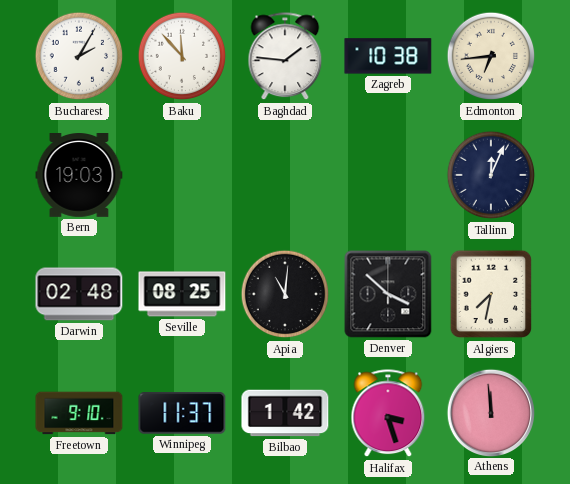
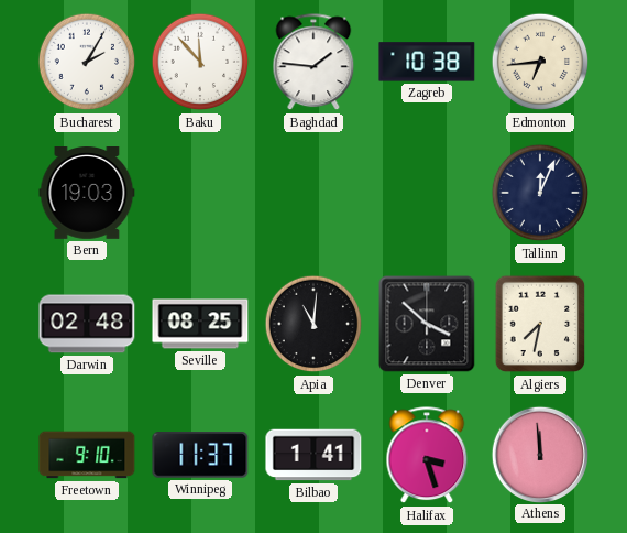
Bilbao: 1:42 -> 1:41 (313, 455)
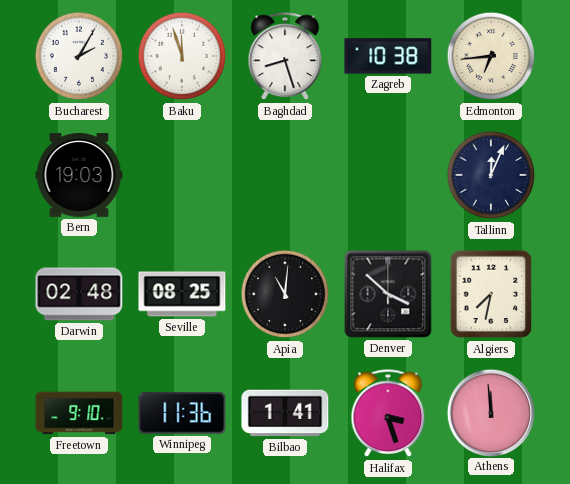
Baku: 11:53 -> 11:57 (182, 56)
Baghdad: 1:46 -> 8:27 (285, 57)
Winnipeg: 11:37 -> 11:36 (182, 413)
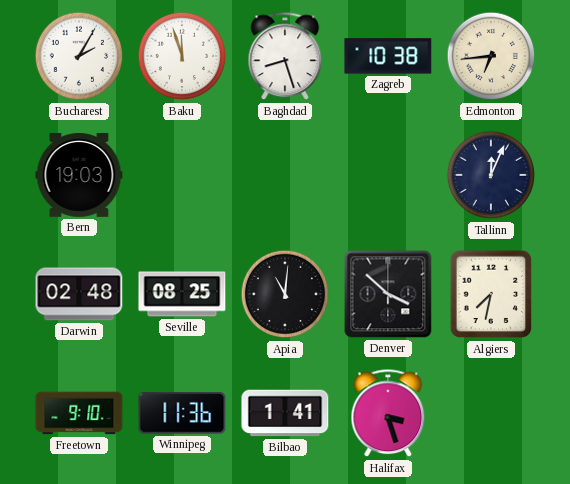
Athens: 11:59 -> none (490, 412)
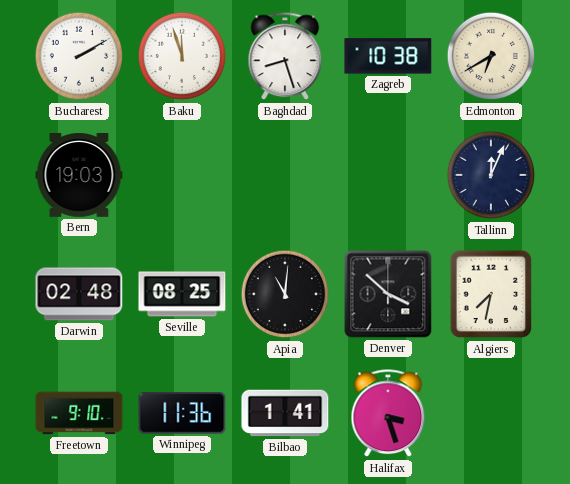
Bucharest: 2:05 -> 2:10 (79, 56)
Edmonton: 6:44 -> 6:40 (491, 56)
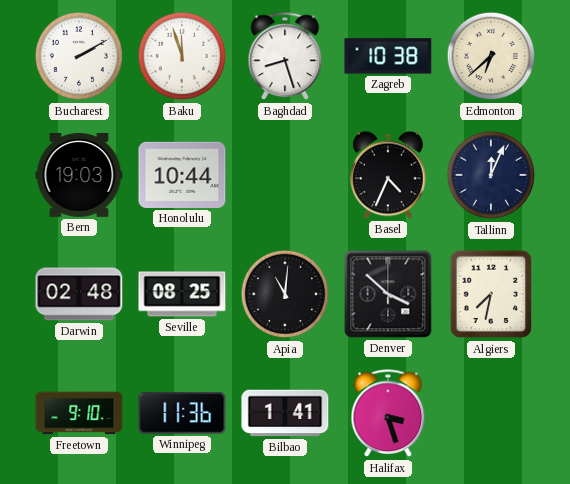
Edmonton: 6:40 -> 6:38 (491, 56)
Honolulu: none -> 10:44 (182, 175)
Basel: none -> 4:34 (388, 175)
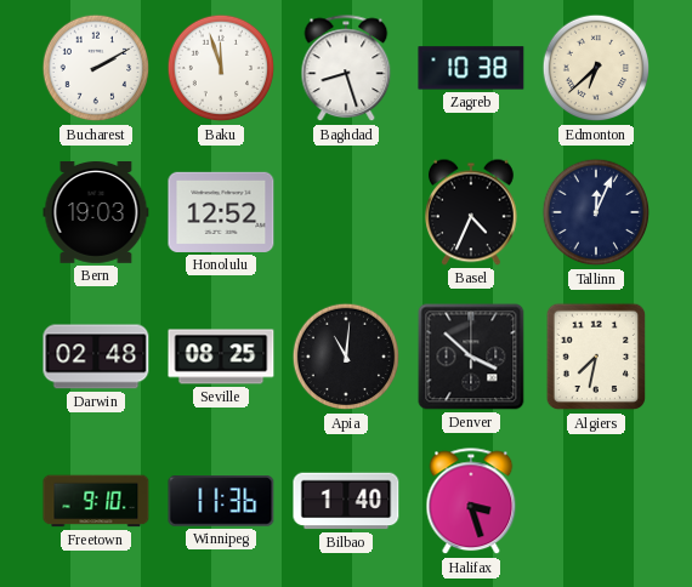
Honolulu: 10:44 -> 12:52 (221, 212)
Bilbao: 1:41 -> 1:40 (346, 501)
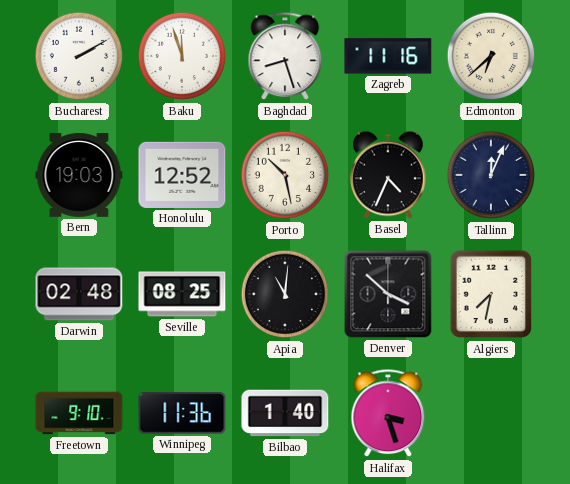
Zagreb: 10:38 -> 11:16 (388, 56)
Porto: none -> 10:28 (285, 175)
